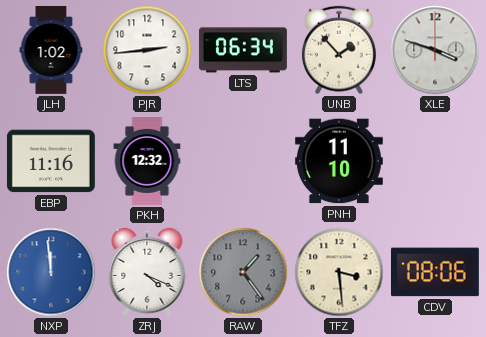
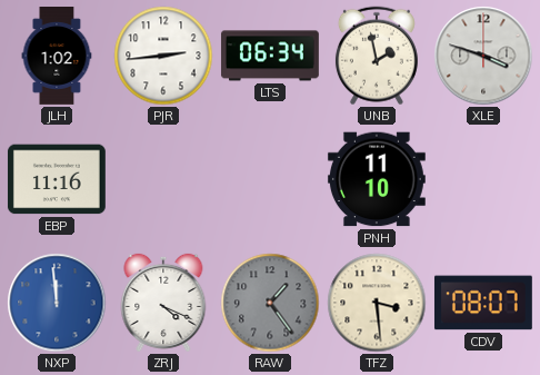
UNB: 1:53 -> 1:58 (377, 56)
PKH: 12:32 -> none (147, 161)
CDV: 08:06 -> 08:07 (483, 303)
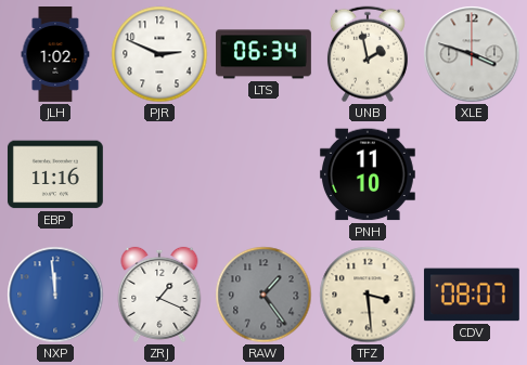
PJR: 2:44 -> 2:49 (159, 54)
ZRJ: 4:19 -> 1:19 (159, 295)
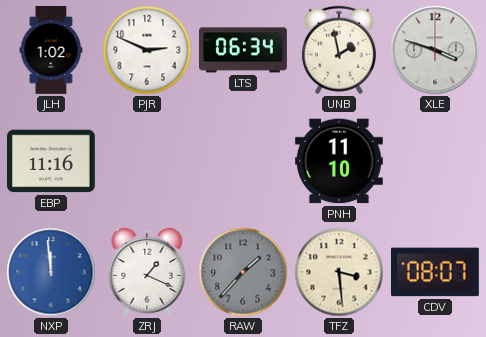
RAW: 1:24 -> 1:37 (243, 272)
